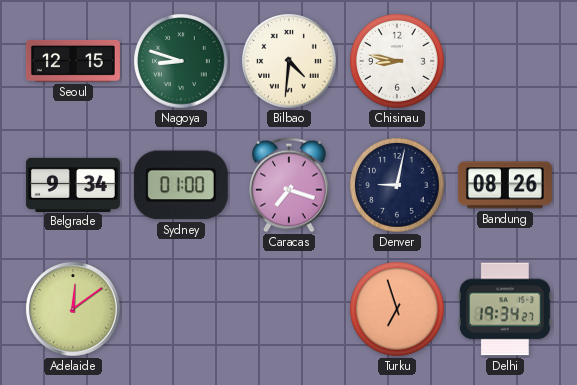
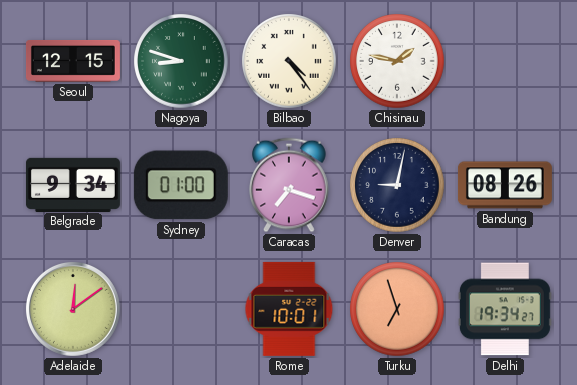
Bilbao: 4:31 -> 4:24 (289, 61)
Chisinau: 8:47 -> 1:47 (397, 61)
Rome: none -> 10:01 (289, 309)
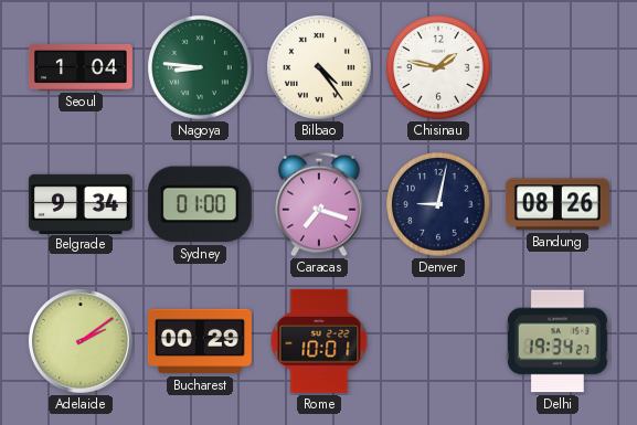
Seoul: 12:15 -> 1:04 (81, 67)
Nagoya: 8:48 -> 8:46 (200, 67)
Adelaide: 12:09 -> 2:09 (81, 341)
Bucharest: none -> 00:29 (200, 341)
Turku: 6:57 -> none (397, 309)
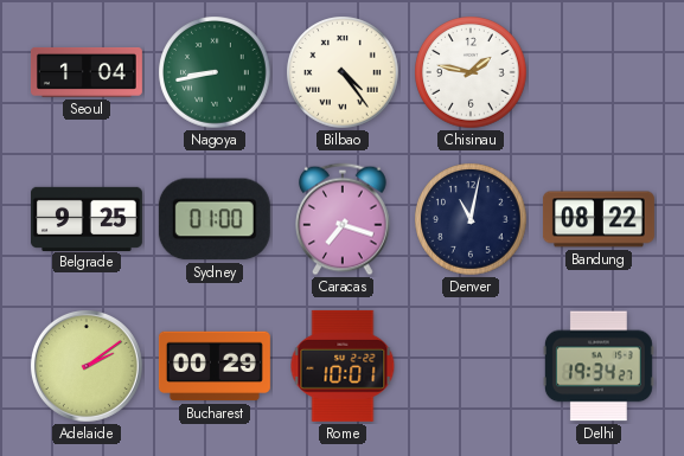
Nagoya: 8:46 -> 8:43 (215, 72)
Belgrade: 9:34 -> 9:25 (87, 218)
Denver: 9:02 -> 11:02 (471, 219)
Bandung: 08:26 -> 08:22 (599, 219)
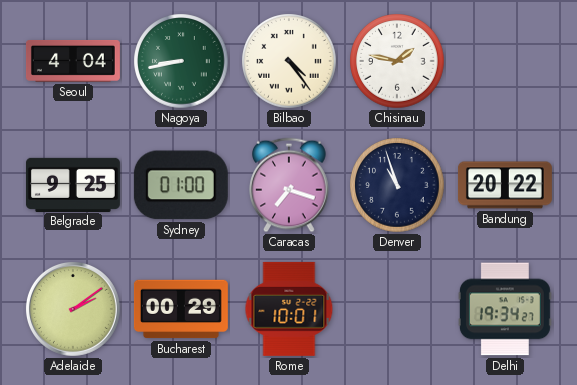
Seoul: 1:04 -> 4:04 (73, 61)
Denver: 11:02 -> 10:57 (397, 185)
Bandung: 08:22 -> 20:22 (505, 185)
